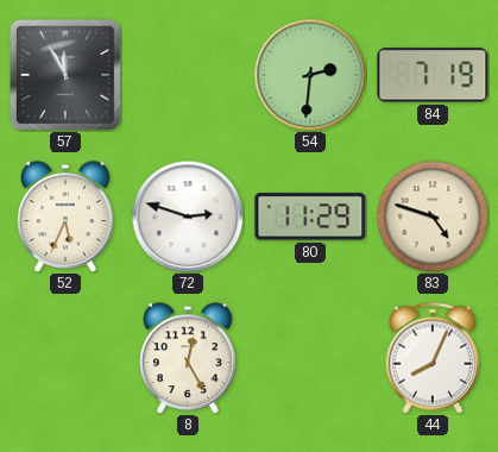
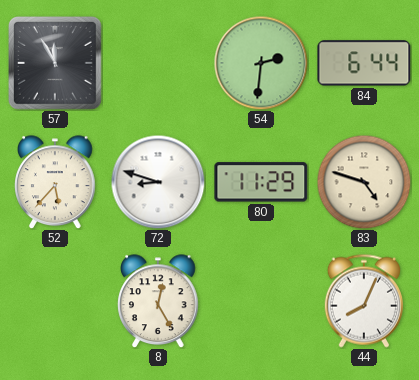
84: 7:19 -> 6:44 (364, 63)
52: 5:34 -> 5:37 (55, 182)
72: 2:48 -> 8:48 (158, 182)
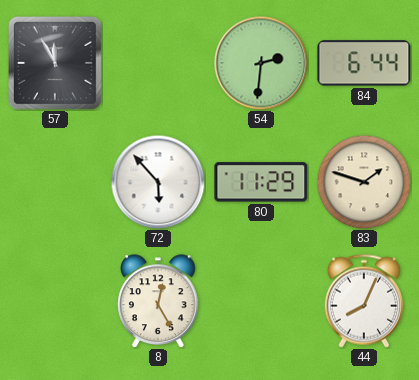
52: 5:37 -> none (55, 182)
72: 8:48 -> 5:53 (158, 182)
83: 4:48 -> 1:48 (364, 182)
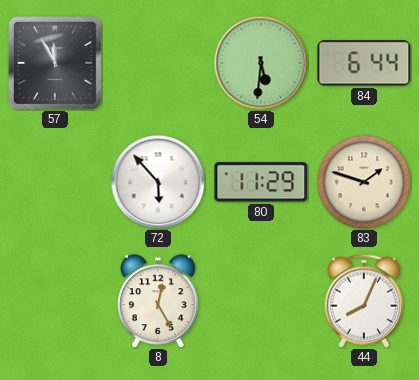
54: 2:31 -> 5:31 (261, 63)
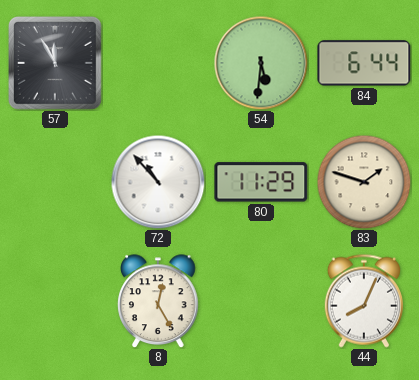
72: 5:53 -> 10:53 (158, 182)
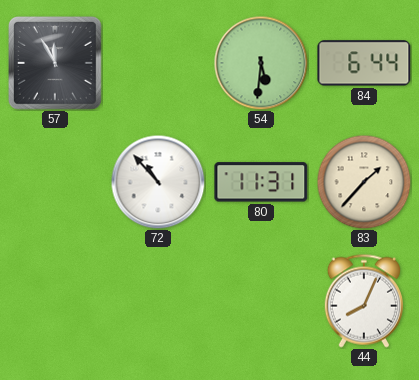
80: 11:29 -> 11:31 (261, 182)
83: 1:48 -> 1:37 (364, 182)
8: 12:25 -> none (158, 301)
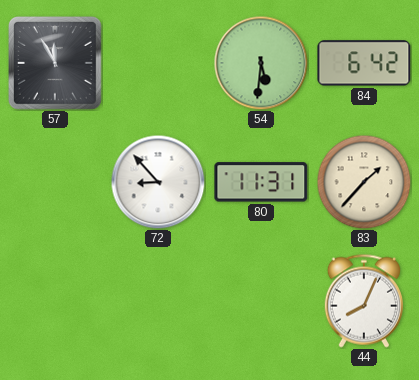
84: 6:44 -> 6:42 (364, 63)
72: 10:53 -> 8:53 (158, 182)
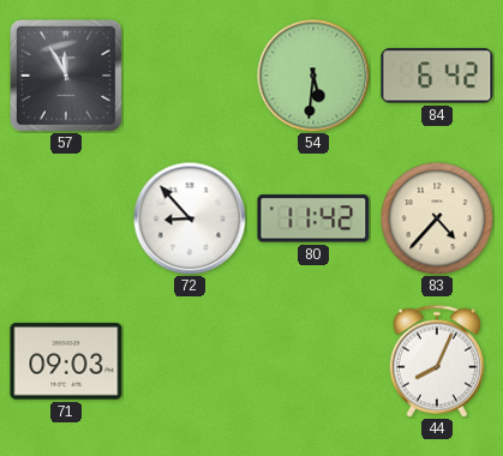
80: 11:31 -> 11:42 (313, 218)
83: 1:37 -> 4:37 (437, 218)
71: none -> 09:03 (66, 361)
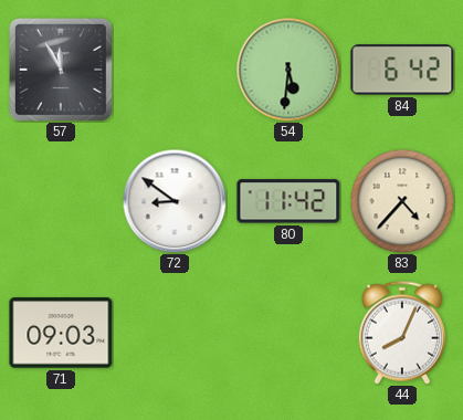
72: 8:53 -> 8:51 (175, 201)
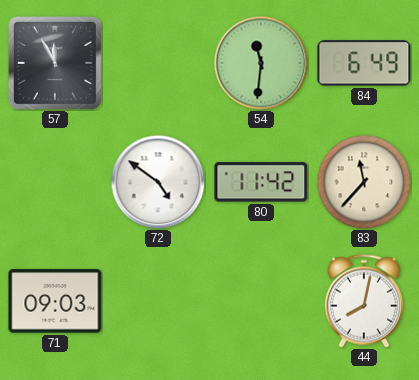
54: 5:31 -> 11:31 (261, 63)
84: 6:42 -> 6:49 (364, 63)
72: 8:51 -> 4:51 (158, 182)
83: 4:37 -> 11:37 (364, 182)
44: 8:04 -> 8:02 (364, 301)
